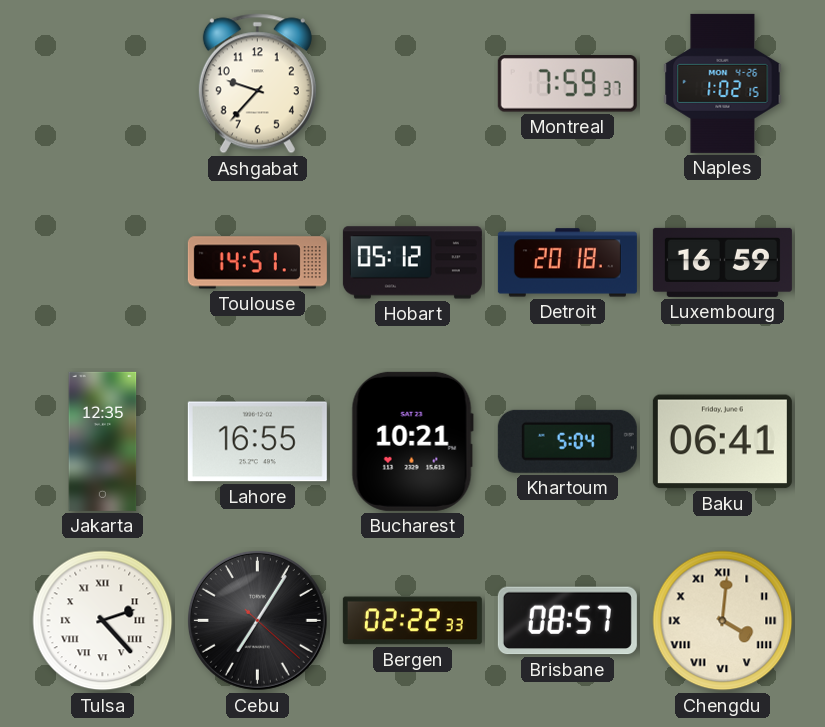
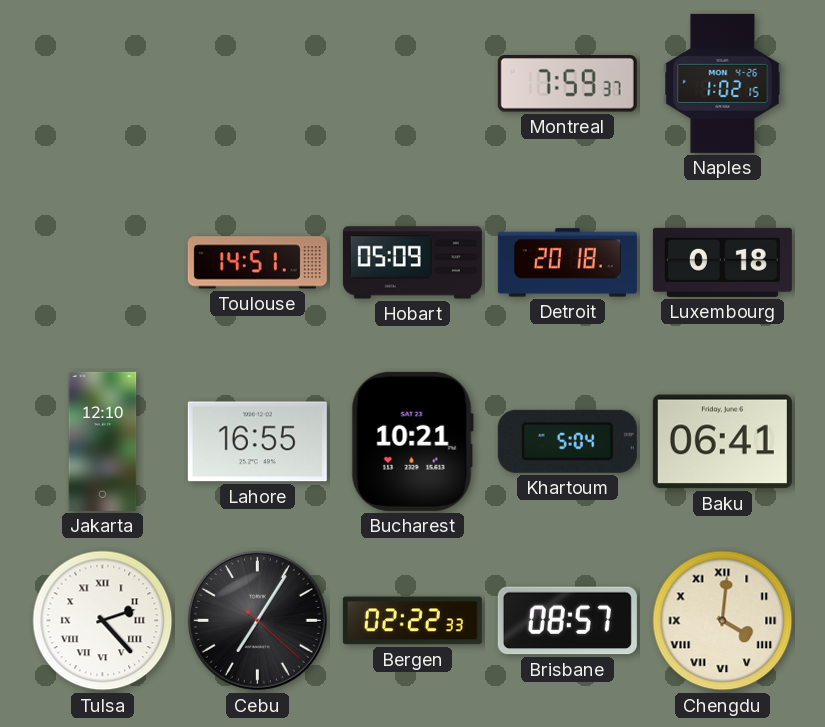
Ashgabat: 9:37 -> none (257, 84)
Hobart: 05:12 -> 05:09 (412, 263)
Luxembourg: 16:59 -> 0:18 (722, 262)
Jakarta: 12:35 -> 12:10 (103, 441)
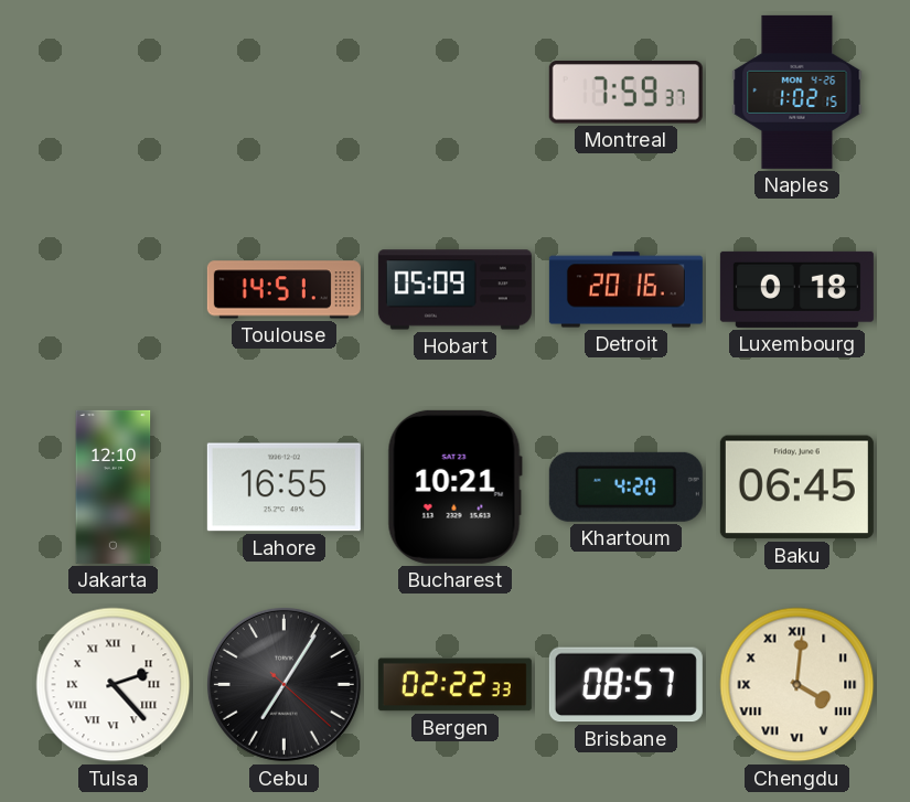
Detroit: 20:18 -> 20:16 (625, 290)
Khartoum: 5:04 -> 4:20 (625, 486)
Baku: 06:41 -> 06:45 (796, 488)
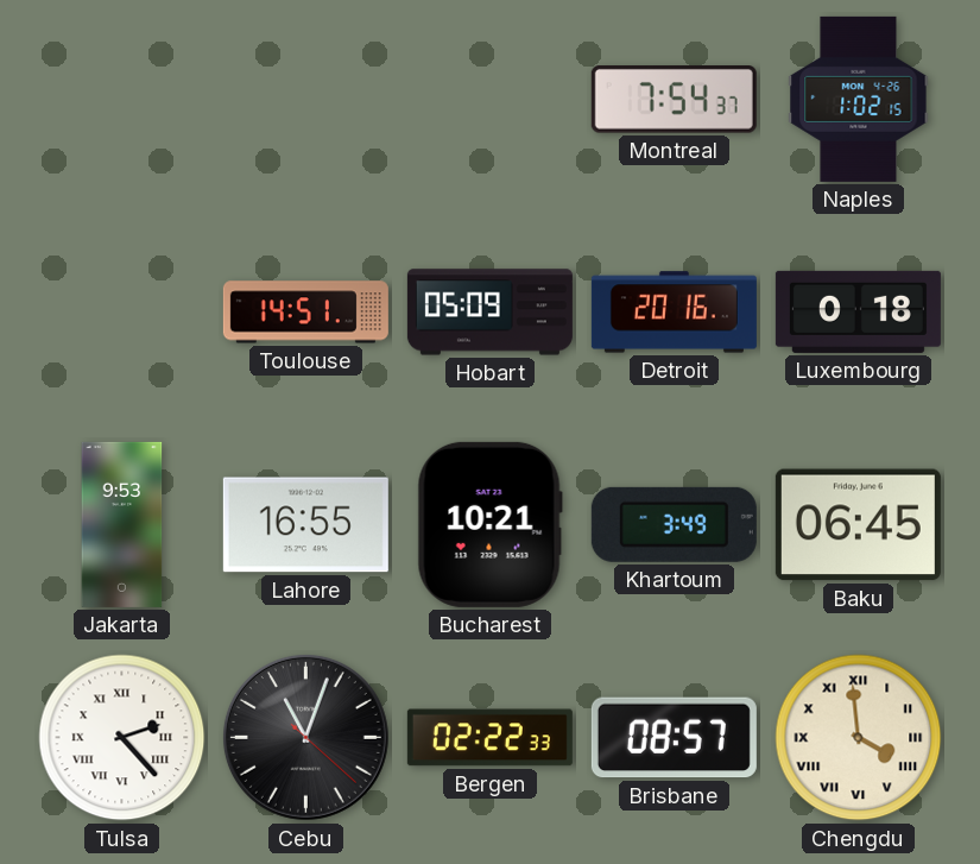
Montreal: 7:59 -> 7:54 (674, 100)
Jakarta: 12:10 -> 9:53 (122, 524)
Khartoum: 4:20 -> 3:49 (674, 524)
Cebu: 7:05 -> 11:03 (305, 737)
Chengdu: 4:01 -> 3:59 (859, 738)
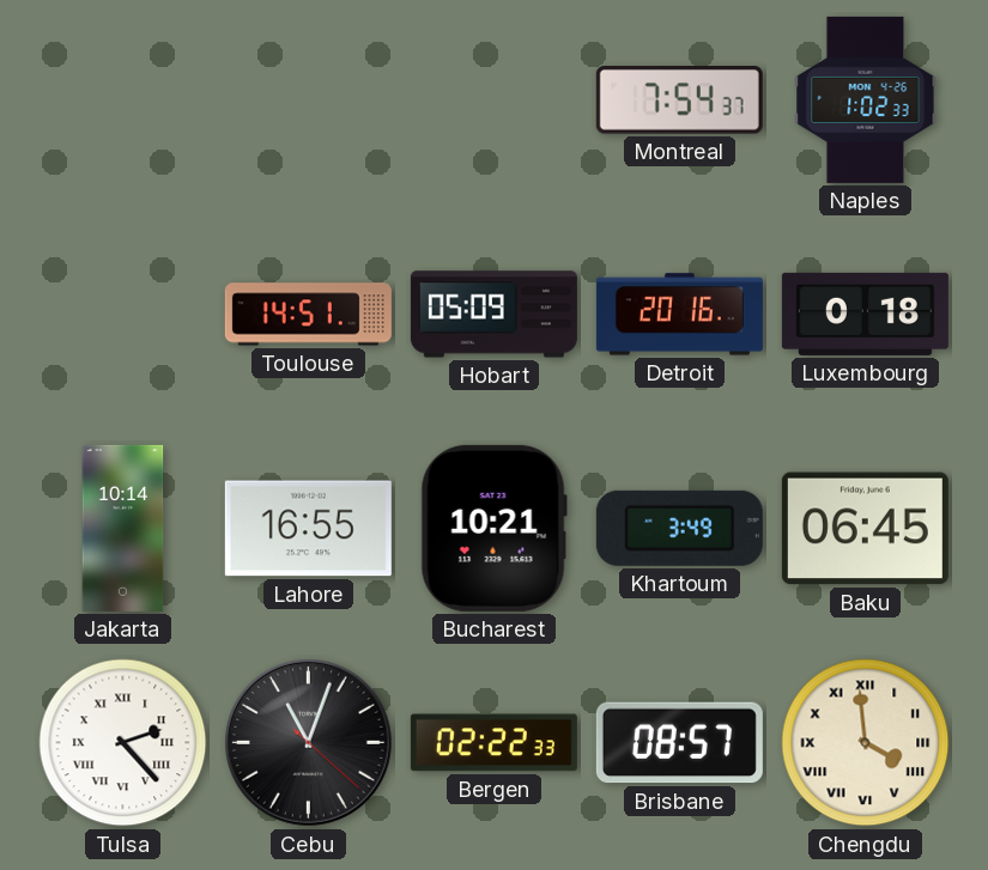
Naples: 1:02:15 -> 1:02:33 (866, 99)
Jakarta: 9:53 -> 10:14 (123, 528)
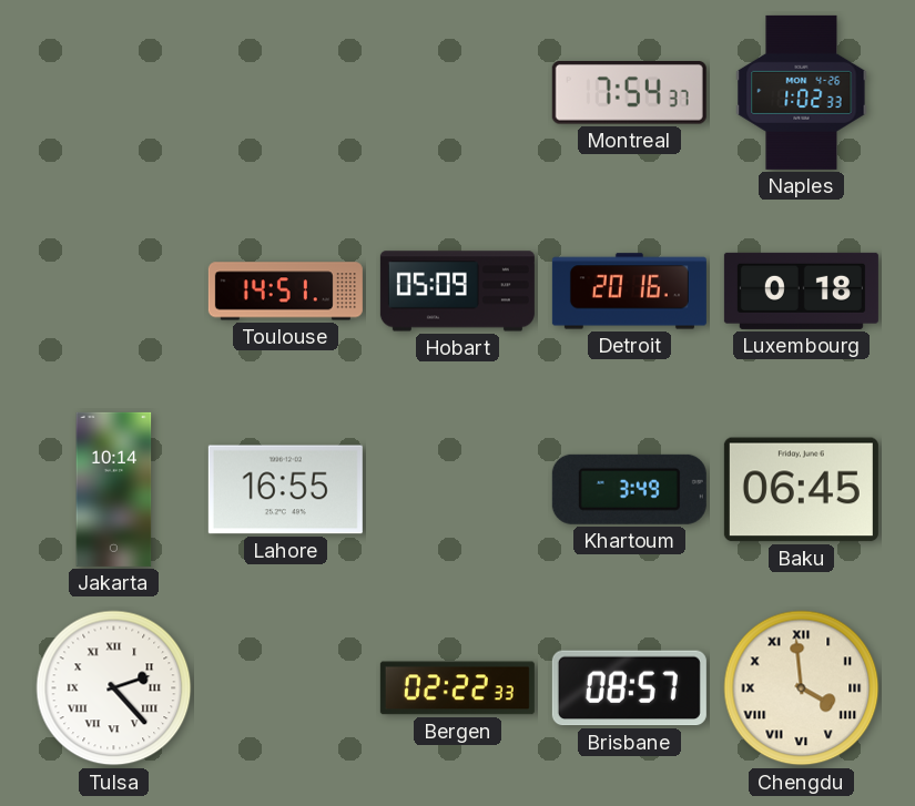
Bucharest: 10:21 -> none (493, 528)
Cebu: 11:03 -> none (308, 742)
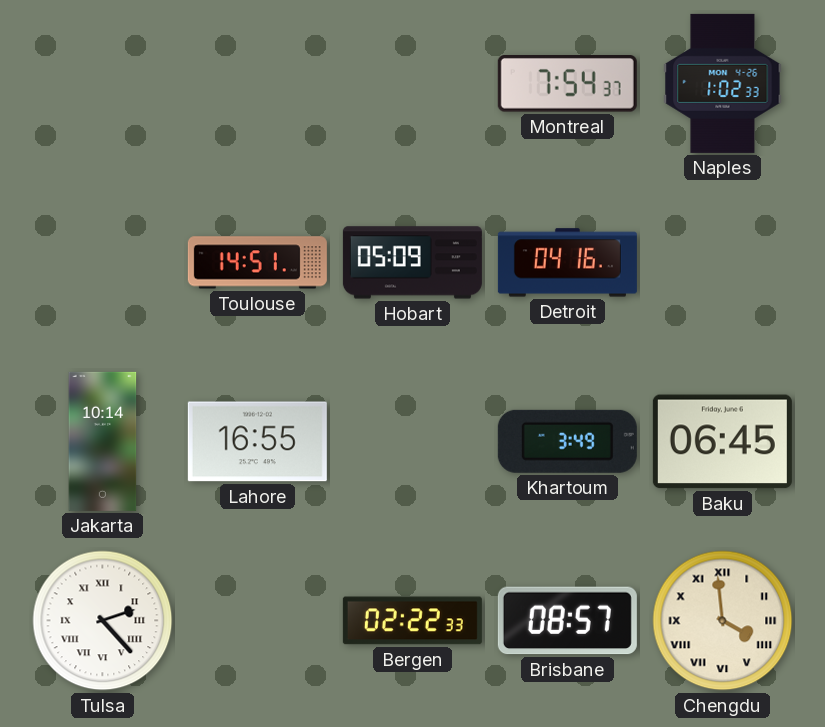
Detroit: 20:16 -> 04:16 (567, 263)
Luxembourg: 0:18 -> none (801, 290)
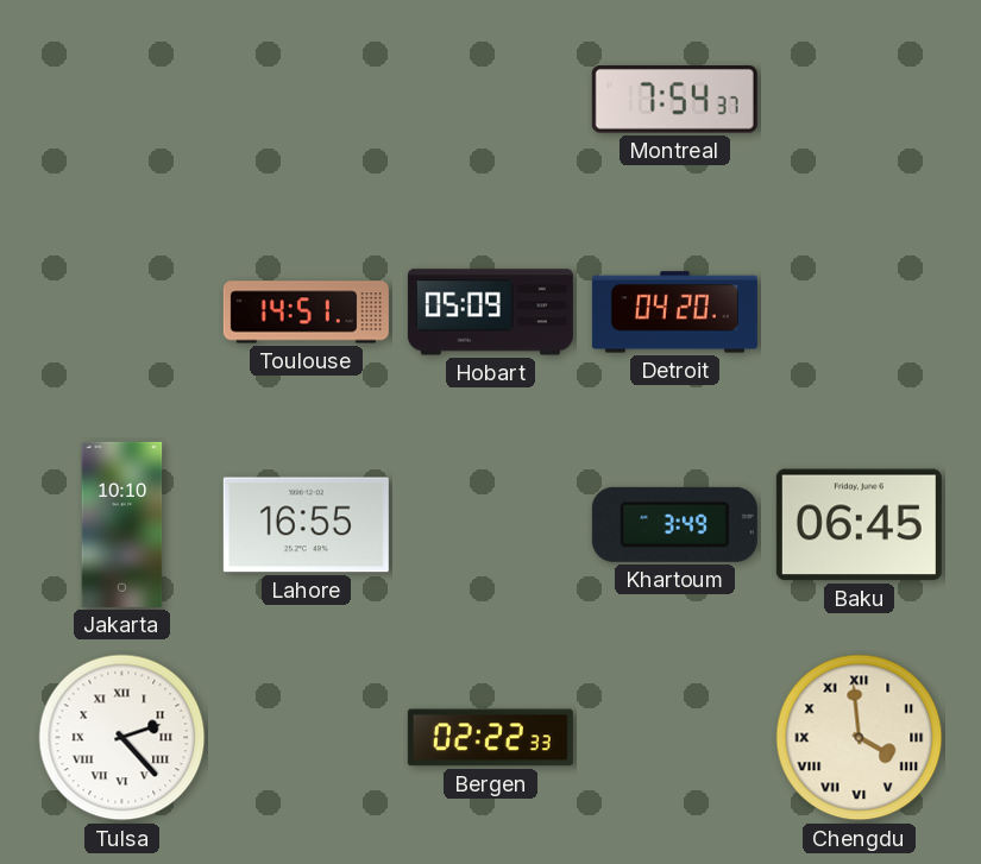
Naples: 1:02 -> none (723, 83)
Detroit: 04:16 -> 04:20 (674, 313)
Jakarta: 10:14 -> 10:10 (122, 524)
Brisbane: 08:57 -> none (567, 621)
